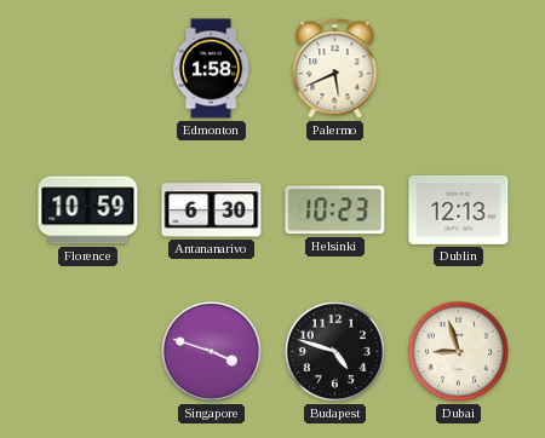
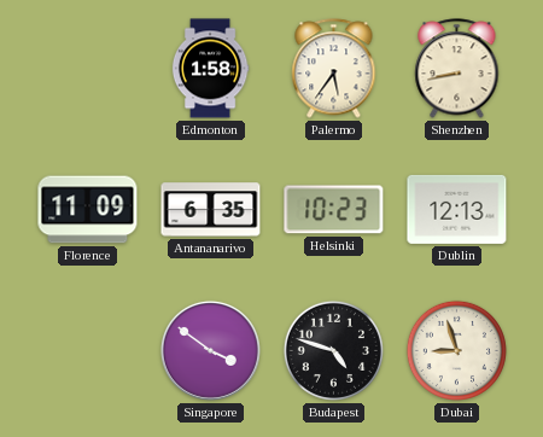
Palermo: 5:41 -> 5:36 (334, 69)
Shenzhen: none -> 8:43 (457, 69)
Florence: 10:59 -> 11:09 (88, 210)
Antananarivo: 6:30 -> 6:35 (211, 210)
Singapore: 3:48 -> 3:51 (210, 350)
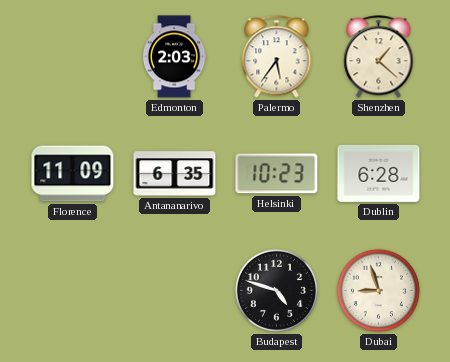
Edmonton: 1:58 -> 2:03 (174, 57)
Shenzhen: 8:43 -> 1:22 (379, 57)
Dublin: 12:13 -> 6:28 (379, 173)
Singapore: 3:51 -> none (210, 350)
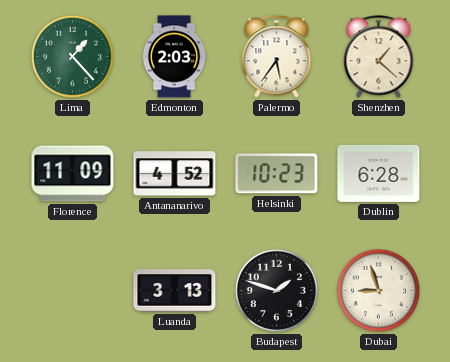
Lima: none -> 1:23 (72, 56)
Antananarivo: 6:35 -> 4:52 (175, 174)
Luanda: none -> 3:13 (175, 291)
Budapest: 4:48 -> 1:48 (276, 290)
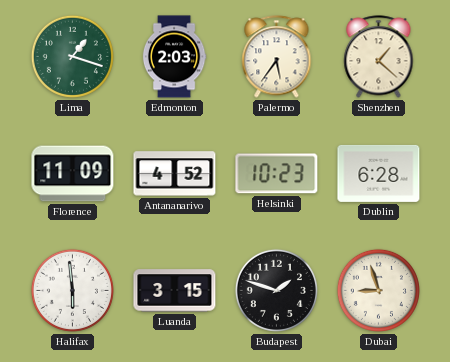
Lima: 1:23 -> 1:18 (72, 56)
Halifax: none -> 5:59 (72, 290)
Luanda: 3:13 -> 3:15 (175, 291)
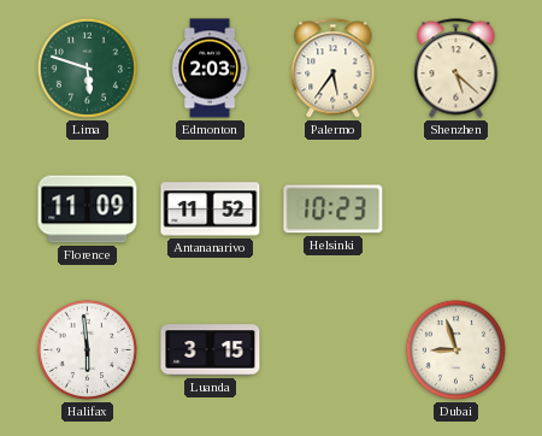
Lima: 1:18 -> 5:48 (87, 67)
Shenzhen: 1:22 -> 5:22 (456, 69)
Antananarivo: 4:52 -> 11:52 (211, 210)
Dublin: 6:28 -> none (379, 173)
Budapest: 1:48 -> none (276, 290)
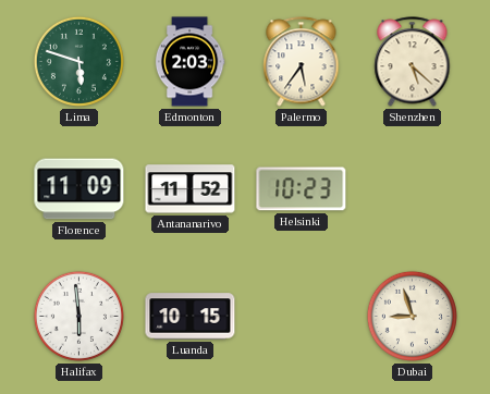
Luanda: 3:15 -> 10:15 (191, 317)
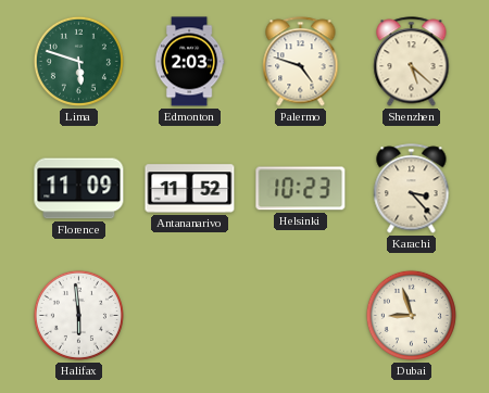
Palermo: 5:36 -> 4:48 (301, 62)
Karachi: none -> 3:23 (412, 189)
Luanda: 10:15 -> none (191, 317)
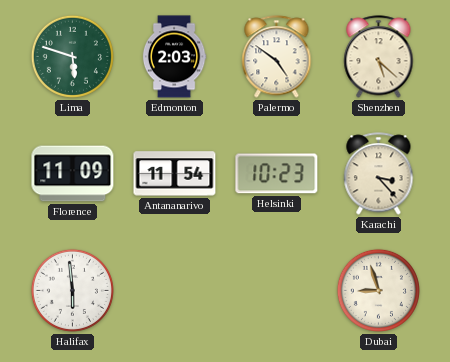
Palermo: 4:48 -> 4:51 (277, 57)
Antananarivo: 11:52 -> 11:54 (175, 174)
